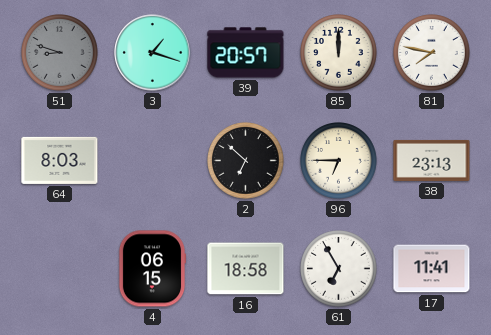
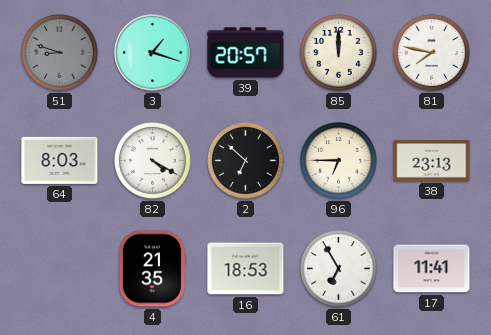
82: none -> 4:20 (153, 161)
4: 06:15 -> 21:35 (152, 269)
16: 18:58 -> 18:53 (246, 269)
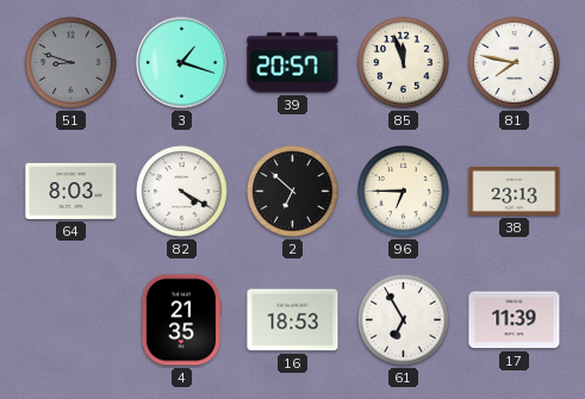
85: 12:00 -> 11:57 (404, 63)
17: 11:41 -> 11:39 (515, 320)
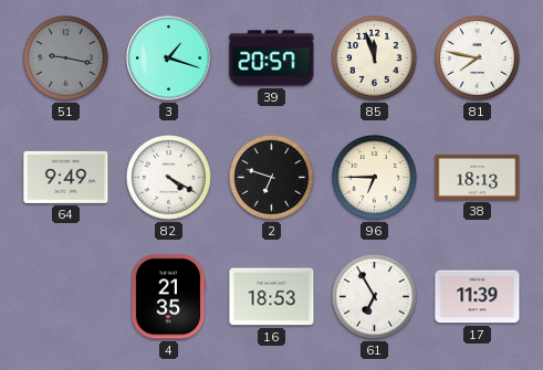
51: 8:48 -> 9:17 (66, 59)
64: 8:03 -> 9:49 (66, 177)
2: 6:52 -> 6:48 (272, 178)
38: 23:13 -> 18:13 (478, 177)
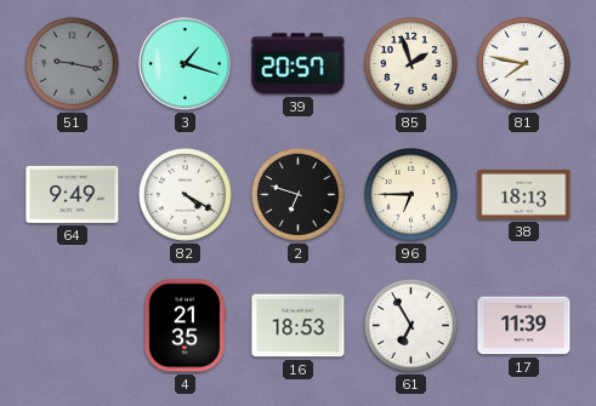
85: 11:57 -> 1:57 (411, 64)
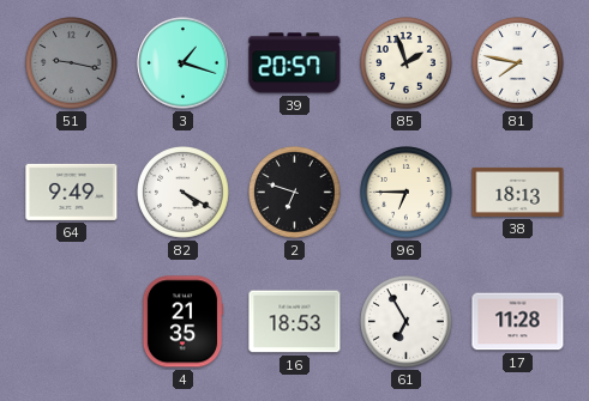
17: 11:39 -> 11:28 (518, 322)
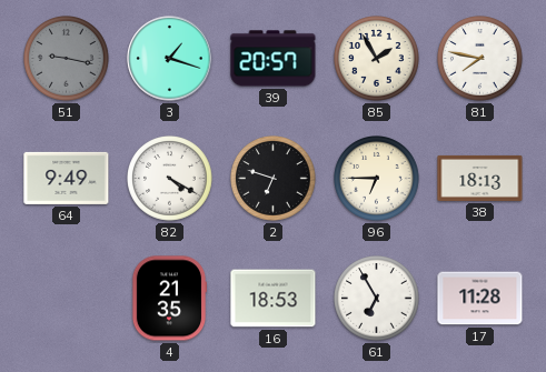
85: 1:57 -> 1:55 (377, 59)
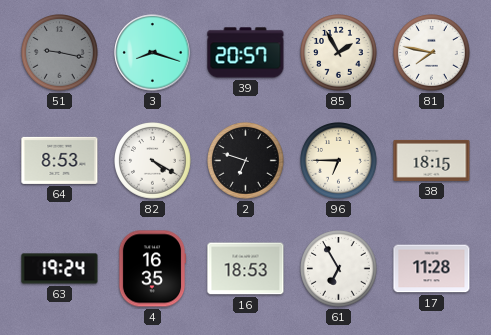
3: 1:18 -> 8:18 (153, 53)
64: 9:49 -> 8:53 (60, 160)
38: 18:13 -> 18:15 (432, 160)
63: none -> 19:24 (60, 269)
4: 21:35 -> 16:35 (152, 269)
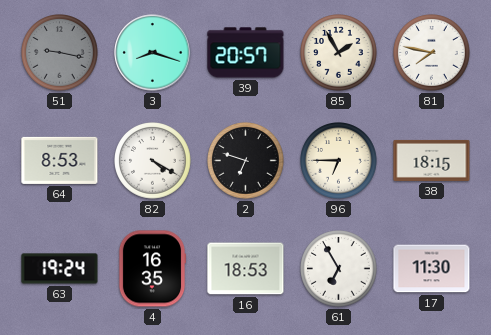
17: 11:28 -> 11:30 (432, 269)
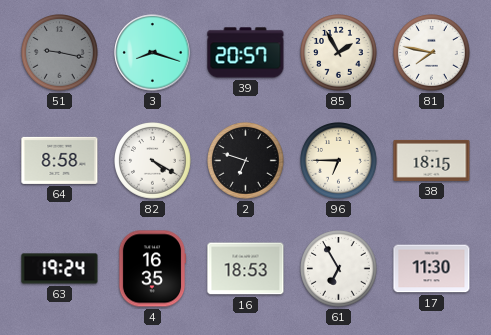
64: 8:53 -> 8:58 (60, 160)
